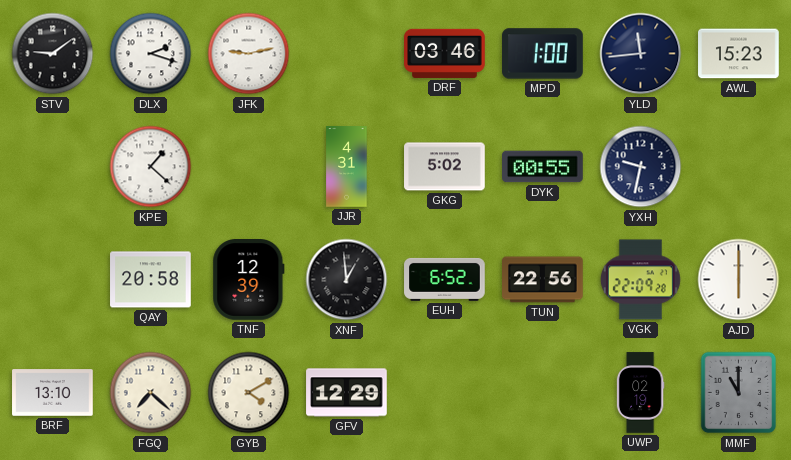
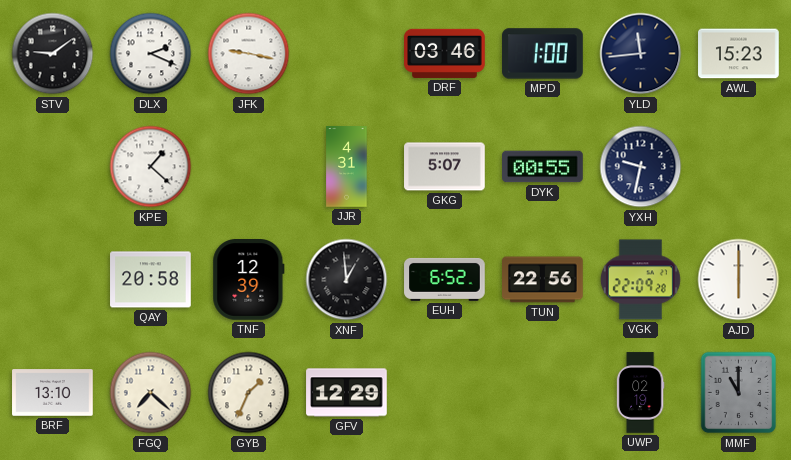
DLX: 2:18 -> 2:19 (151, 54)
JFK: 9:13 -> 9:17 (249, 54)
GKG: 5:02 -> 5:07 (445, 167)
GYB: 4:10 -> 1:34 (249, 393)
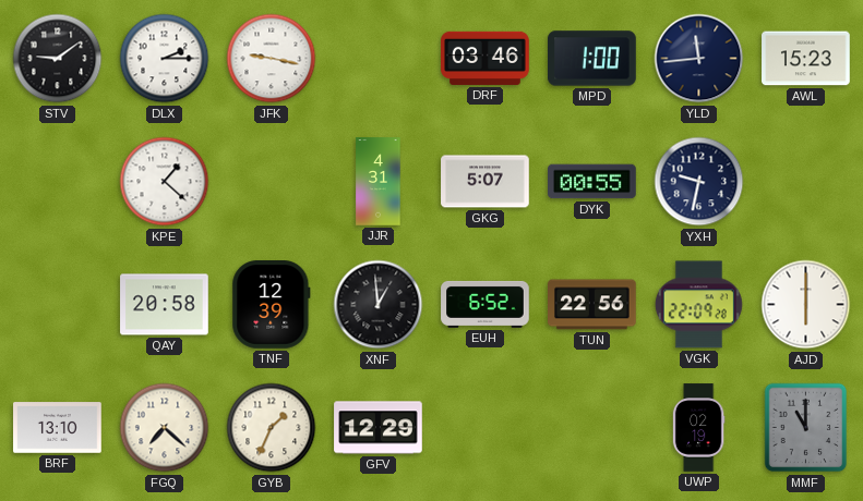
DLX: 2:19 -> 2:15 (165, 59)
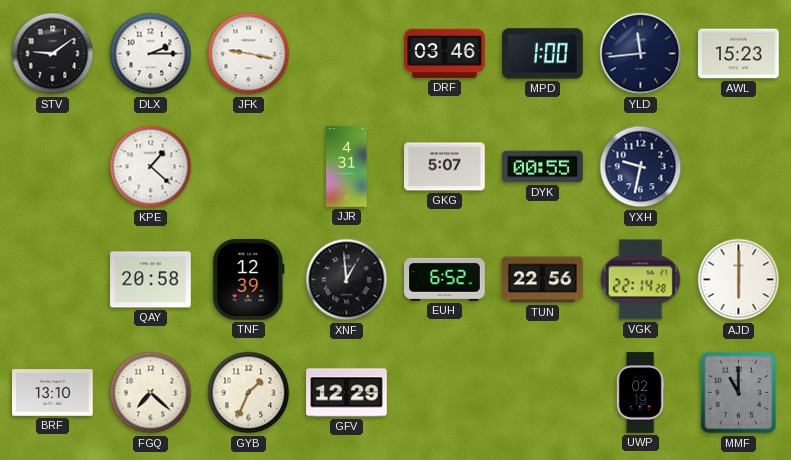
VGK: 22:09 -> 22:14 (640, 280)
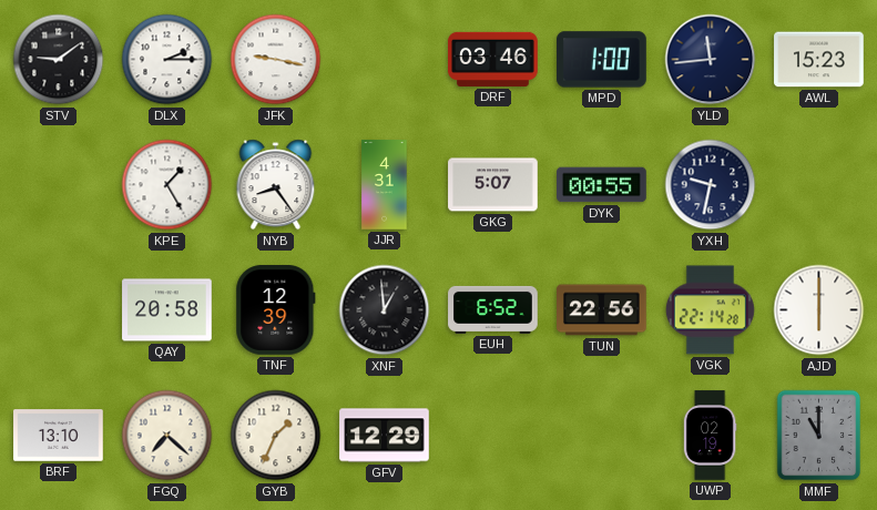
KPE: 1:22 -> 1:25 (167, 185)
NYB: none -> 8:24 (276, 185)
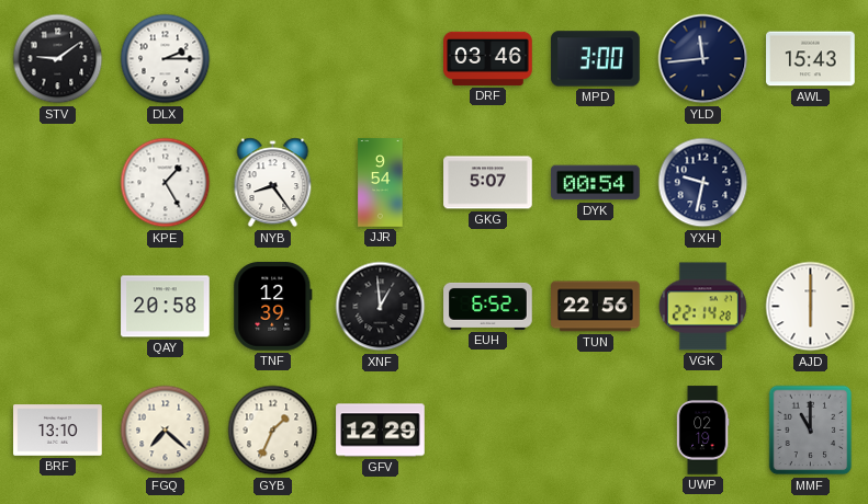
JFK: 9:17 -> none (276, 60)
MPD: 1:00 -> 3:00 (596, 59)
AWL: 15:23 -> 15:43 (811, 59)
JJR: 4:31 -> 9:54 (381, 183)
DYK: 00:55 -> 00:54 (596, 183)
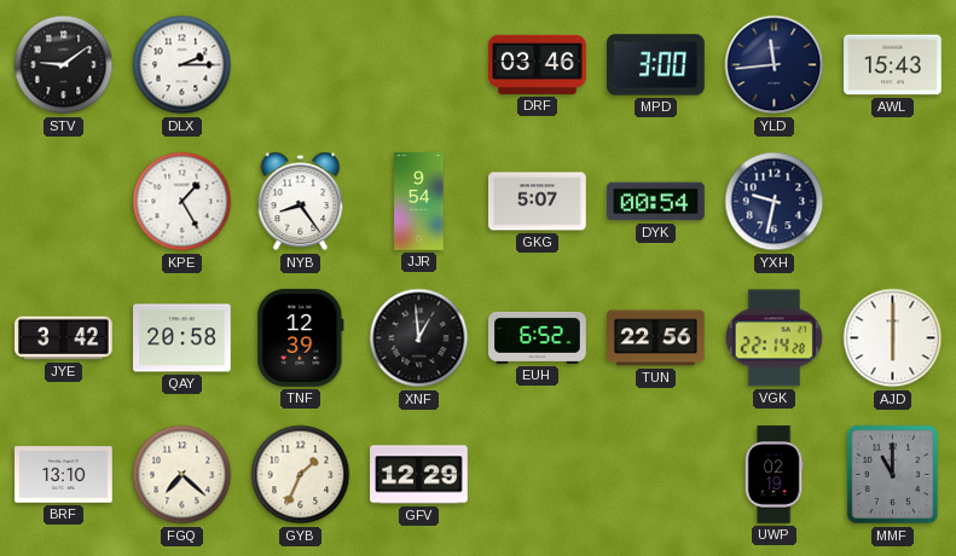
JYE: none -> 3:42 (64, 338)
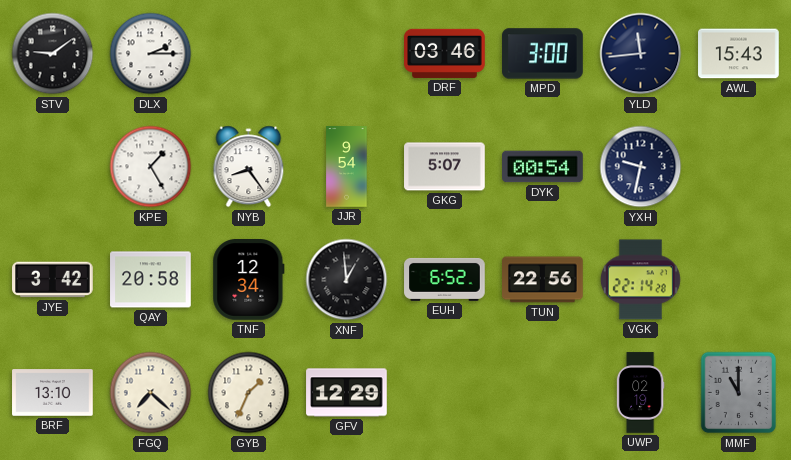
TNF: 12:39 -> 12:34 (249, 280)
AJD: 6:00 -> none (893, 338)
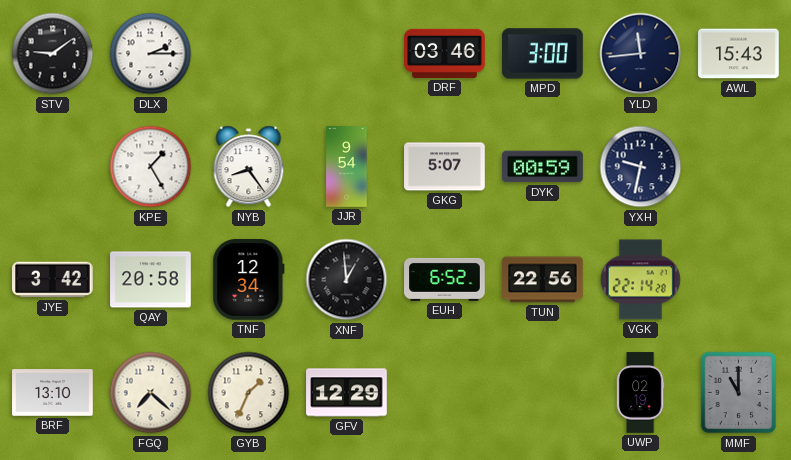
DYK: 00:54 -> 00:59 (543, 167)
